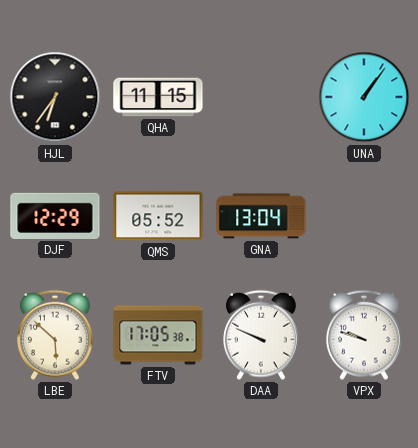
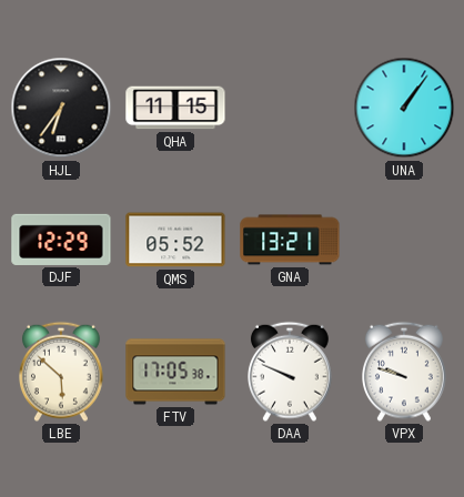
GNA: 13:04 -> 13:21 (290, 240)
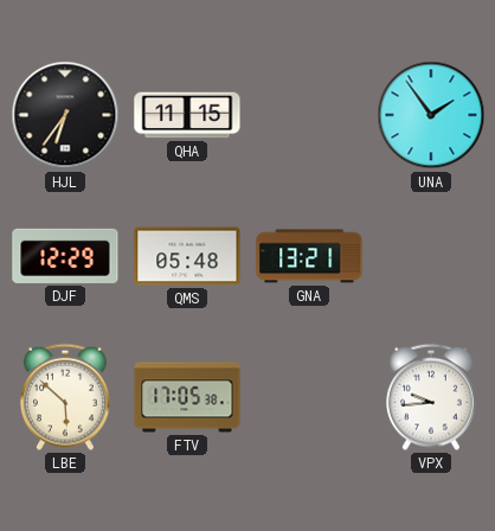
UNA: 1:06 -> 1:54 (431, 115)
QMS: 05:52 -> 05:48 (187, 256)
DAA: 9:49 -> none (291, 372)
VPX: 9:48 -> 9:44 (432, 397)
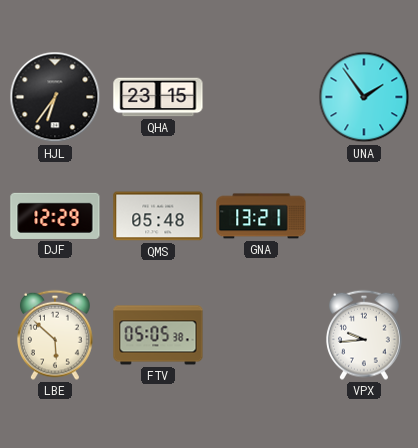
QHA: 11:15 -> 23:15 (158, 97)
FTV: 17:05 -> 05:05 (158, 335)
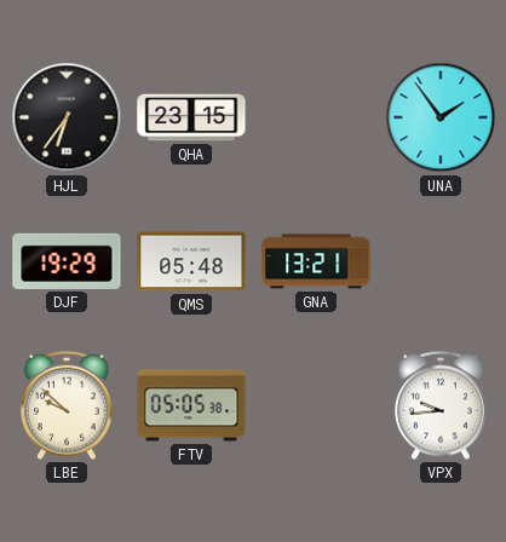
DJF: 12:29 -> 19:29 (67, 261)
LBE: 5:52 -> 9:52 (68, 405)
